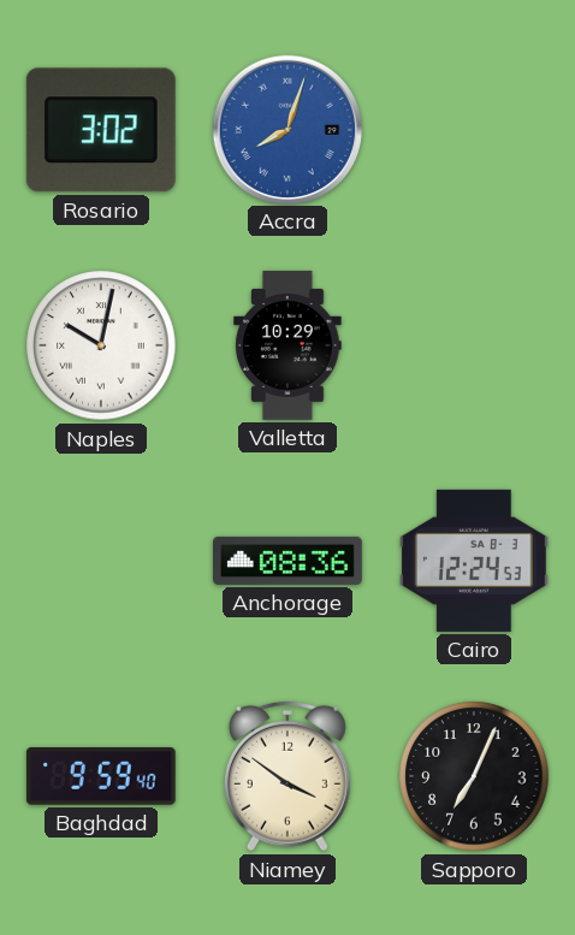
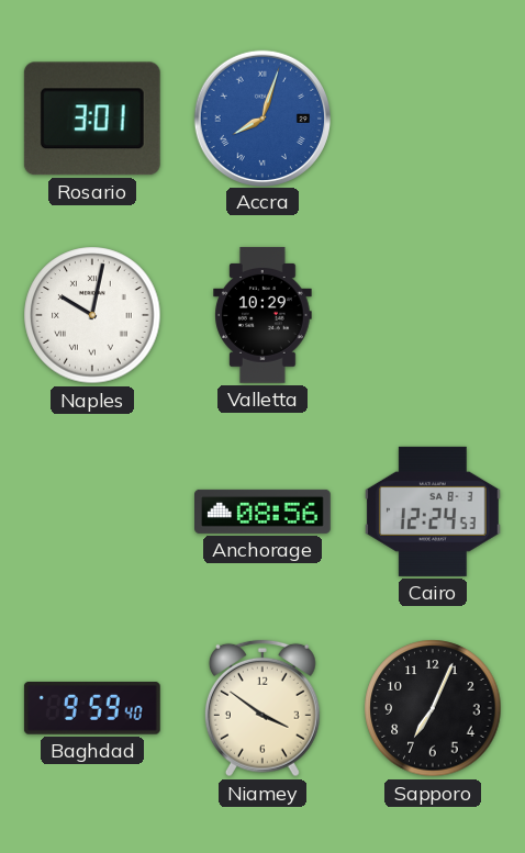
Rosario: 3:02 -> 3:01 (92, 119)
Anchorage: 08:36 -> 08:56 (264, 512)
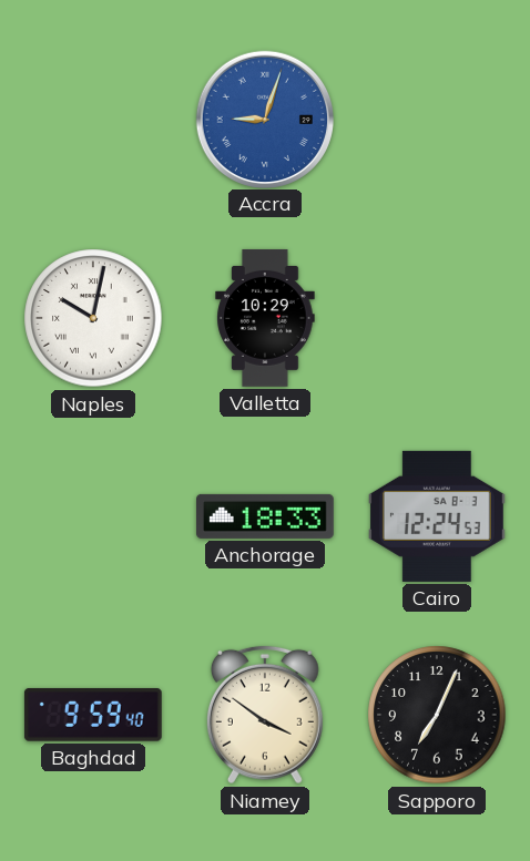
Rosario: 3:01 -> none (92, 119)
Accra: 8:03 -> 9:03 (264, 119)
Anchorage: 08:56 -> 18:33 (266, 516)
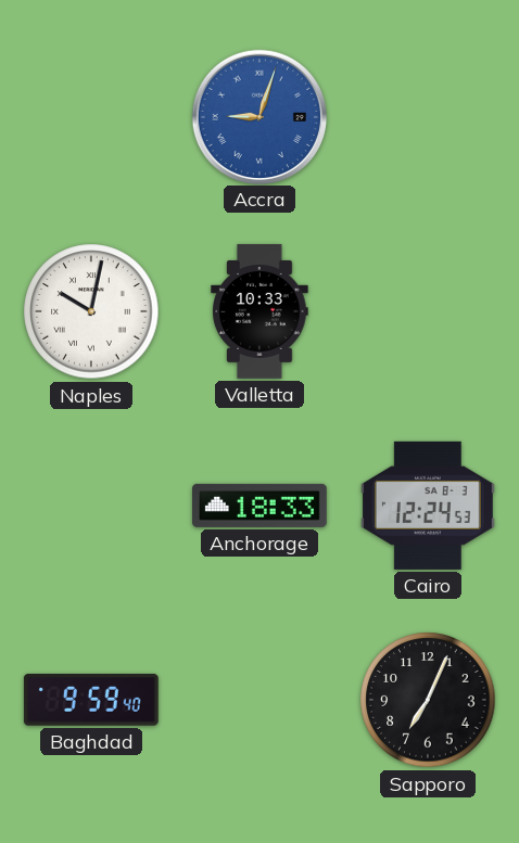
Valletta: 10:29 -> 10:33 (259, 311)
Niamey: 3:51 -> none (265, 715)
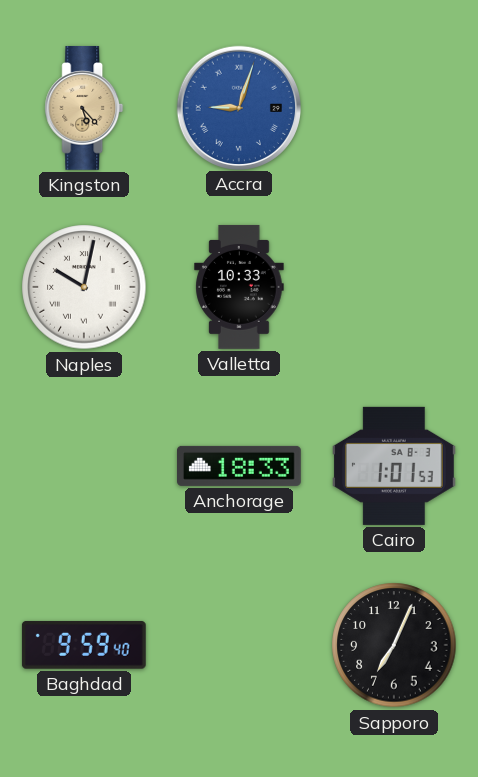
Kingston: none -> 5:23 (84, 108)
Cairo: 12:24 -> 1:01 (394, 466)
